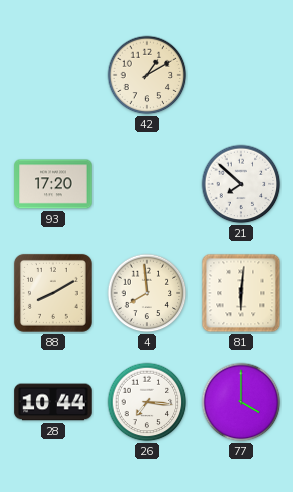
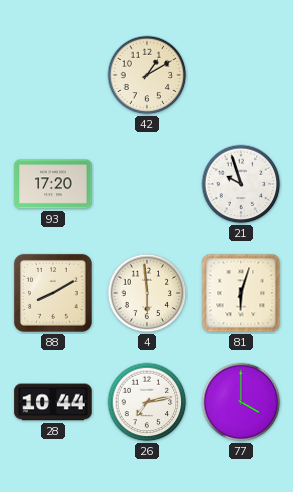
21: 7:52 -> 9:57 (241, 184)
4: 7:59 -> 5:59 (147, 293)
81: 6:01 -> 6:03 (241, 293)
26: 7:16 -> 7:13 (147, 402)
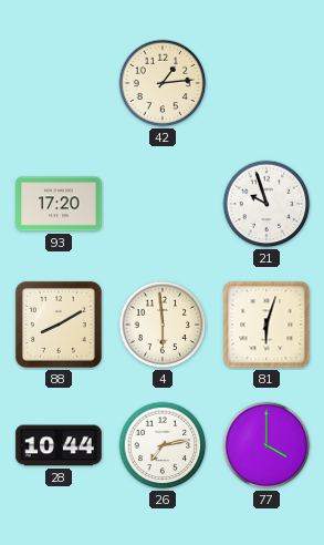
42: 1:10 -> 1:14 (163, 83)
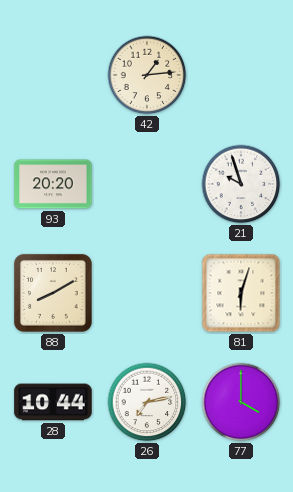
93: 17:20 -> 20:20 (53, 184)
4: 5:59 -> none (163, 325)
